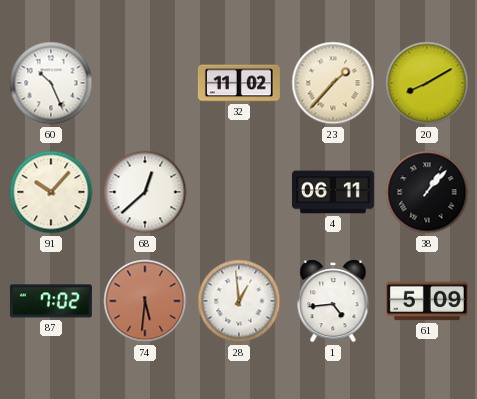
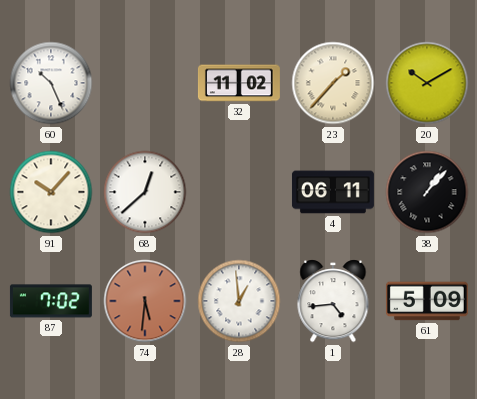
20: 8:10 -> 10:10 (427, 83)
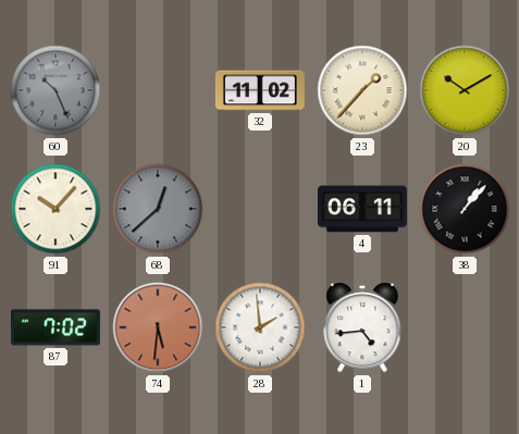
60 dial: white -> grey (55, 90)
68 dial: white -> grey (158, 209)
28: 12:59 -> 1:59 (260, 327)
61: 5:09 -> none (427, 301)
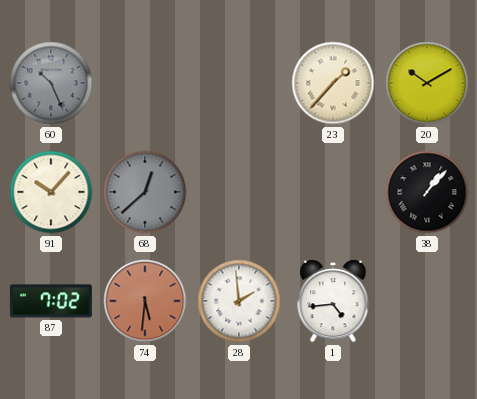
32: 11:02 -> none (260, 90)
4: 06:11 -> none (362, 209)
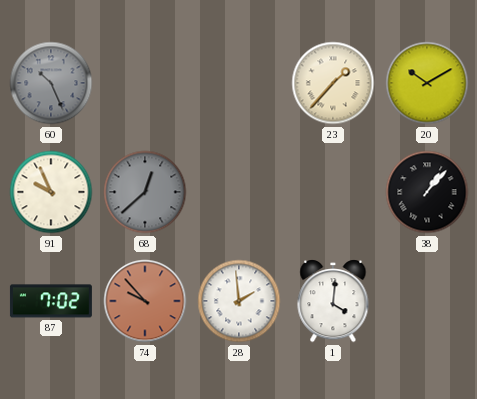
91: 10:07 -> 9:56 (51, 192)
74: 5:31 -> 9:53 (145, 301)
1: 4:44 -> 4:01 (333, 301)
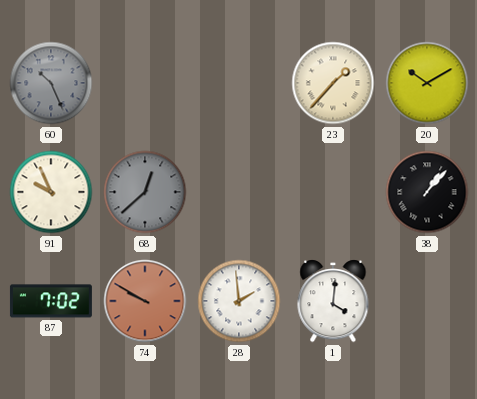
74: 9:53 -> 9:50 (145, 301)
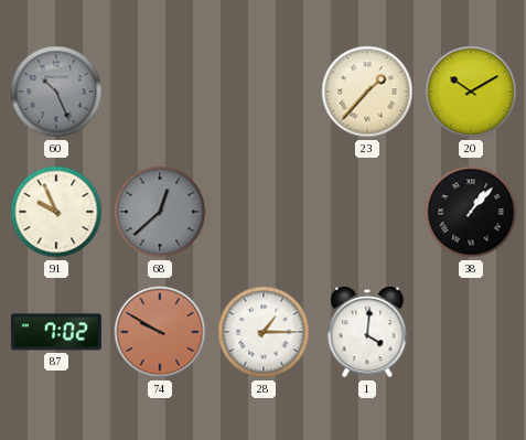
28: 1:59 -> 1:15 (264, 332)
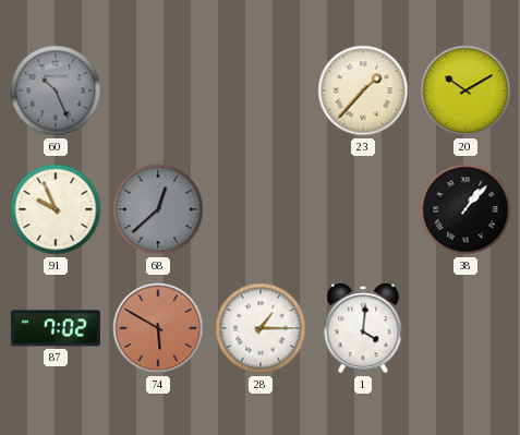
74: 9:50 -> 5:50 (158, 328)
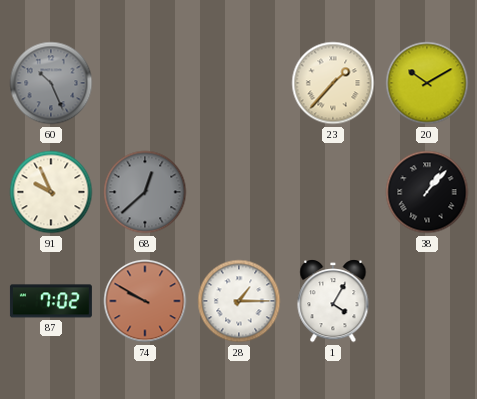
74: 5:50 -> 9:50 (145, 301)
1: 4:01 -> 4:05 (333, 301)
